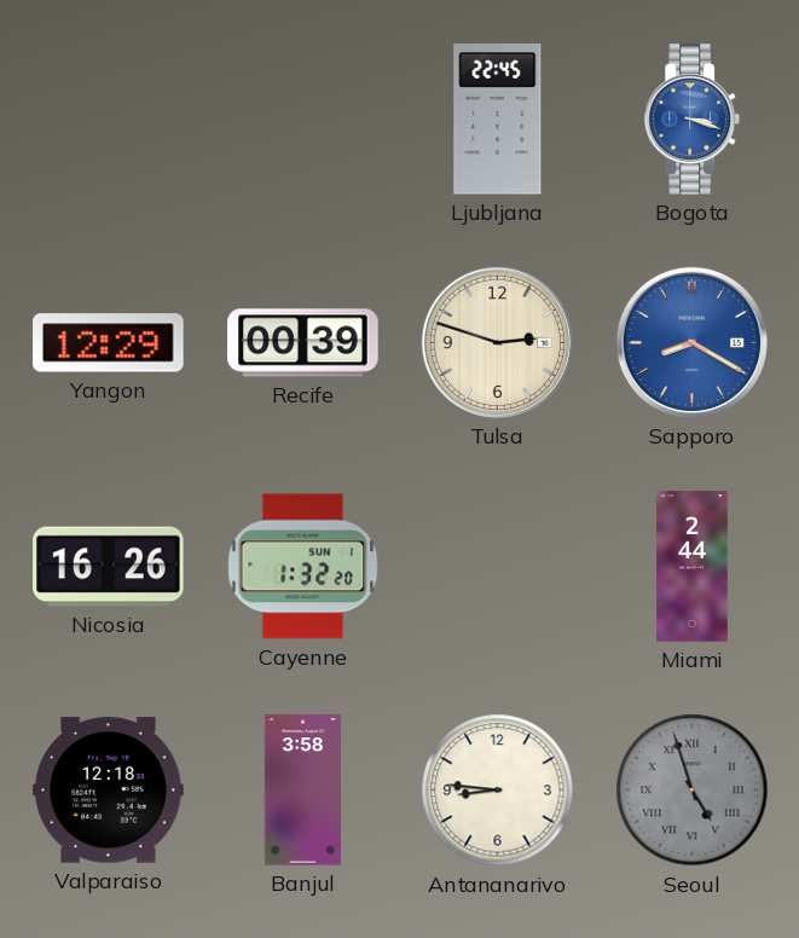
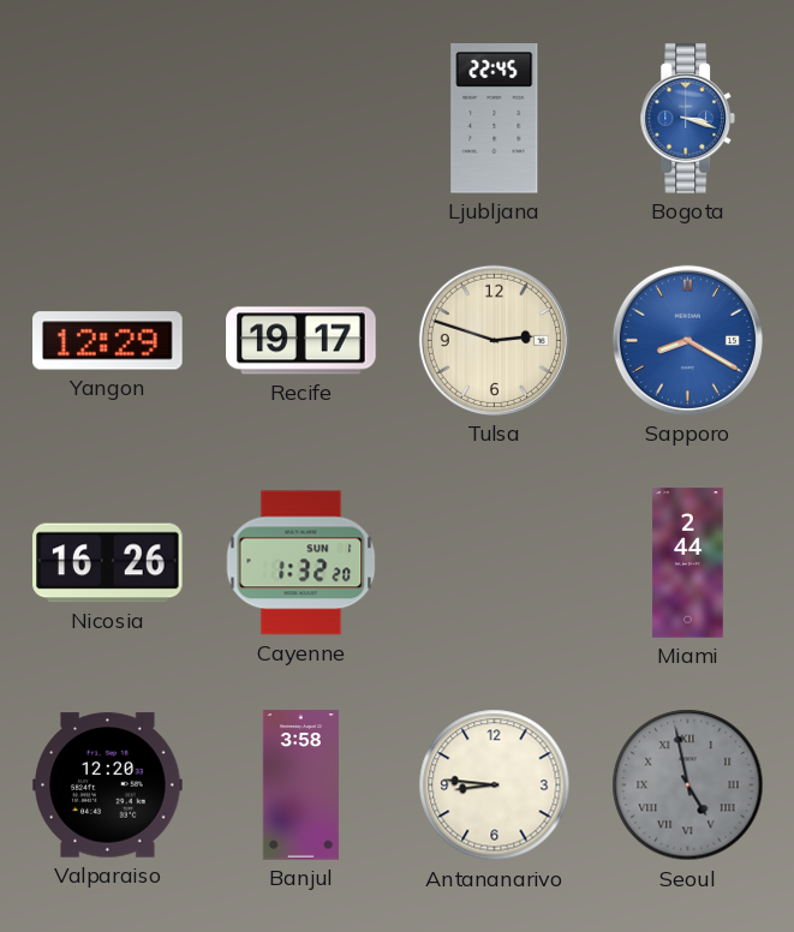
Recife: 00:39 -> 19:17 (302, 341)
Valparaiso: 12:18 -> 12:20 (108, 785)
Seoul: 4:57 -> 4:58 (688, 785)
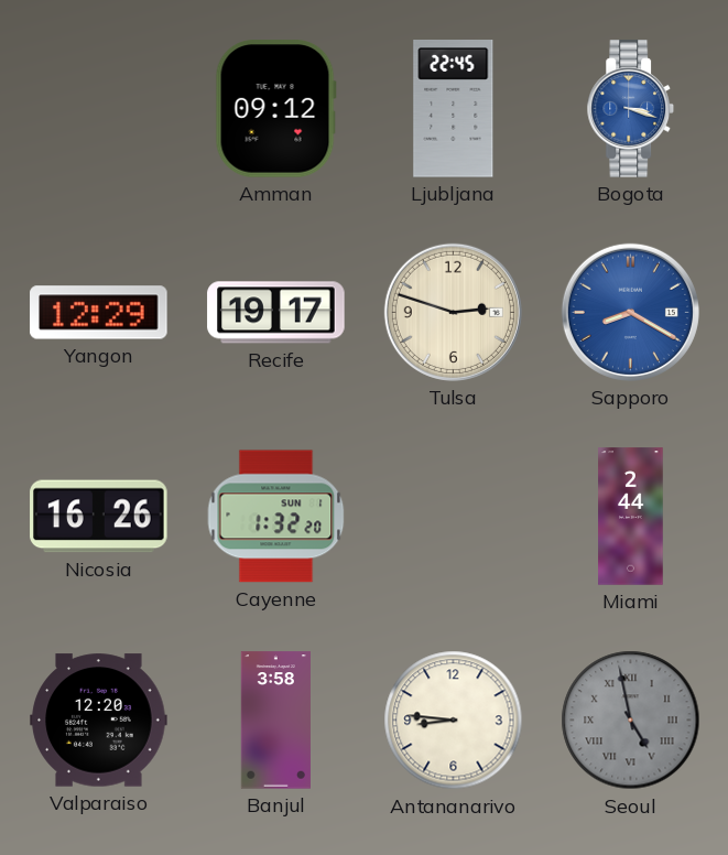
Amman: none -> 09:12 (275, 109)
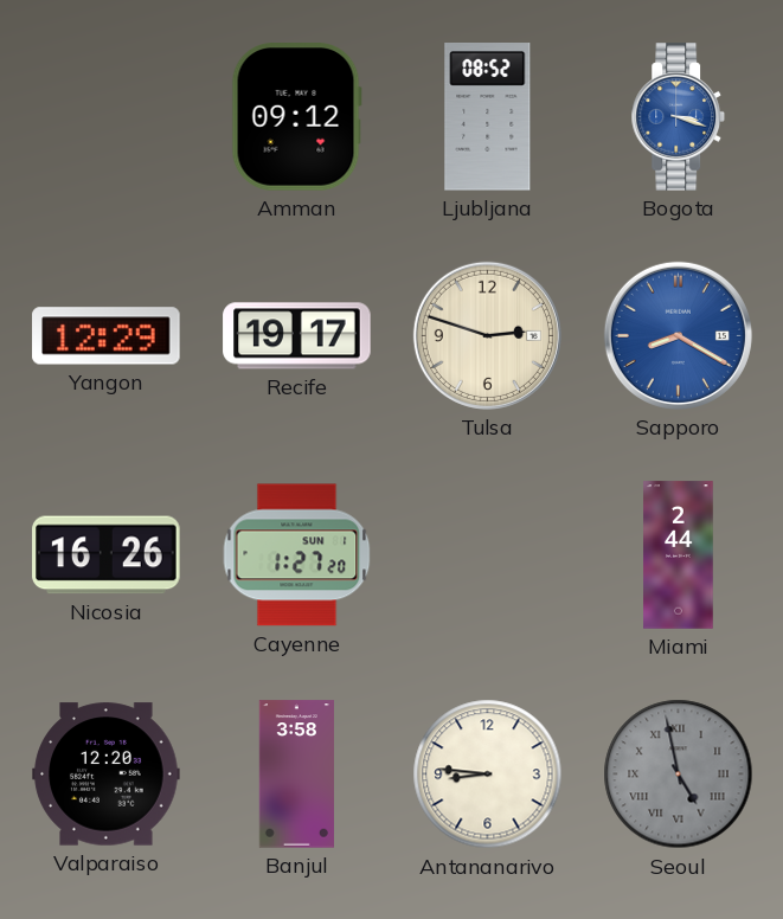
Ljubljana: 22:45 -> 08:52 (488, 117)
Cayenne: 1:32 -> 1:27 (297, 555)
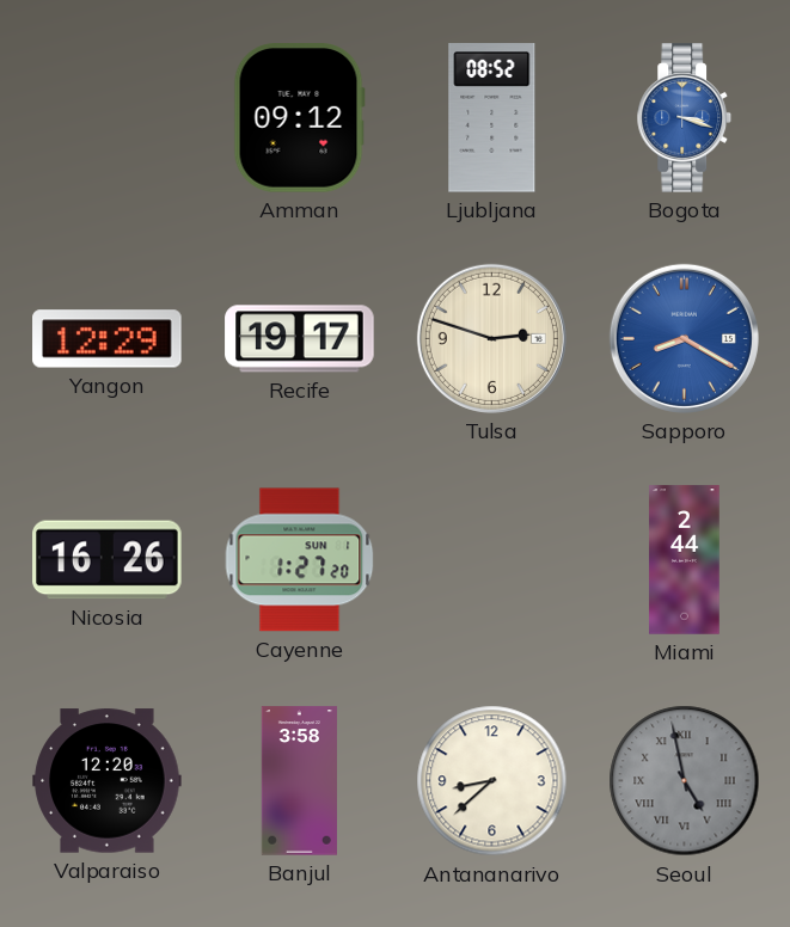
Antananarivo: 8:46 -> 8:38 (492, 781)
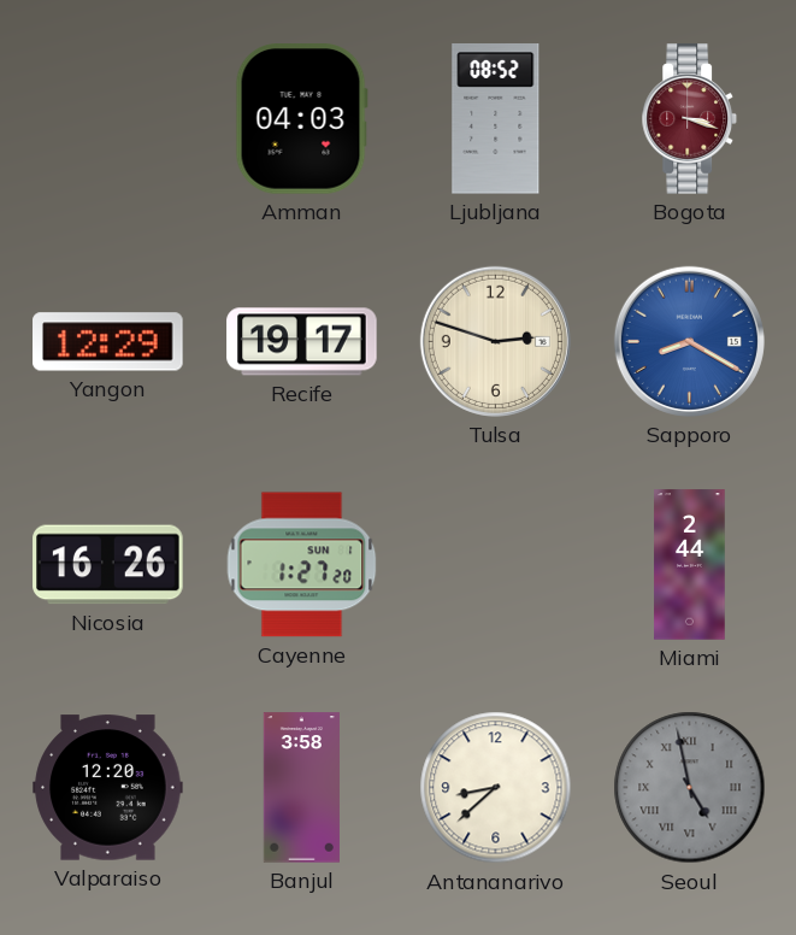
Amman: 09:12 -> 04:03 (301, 119)
Bogota dial: blue -> burgundy (690, 119)
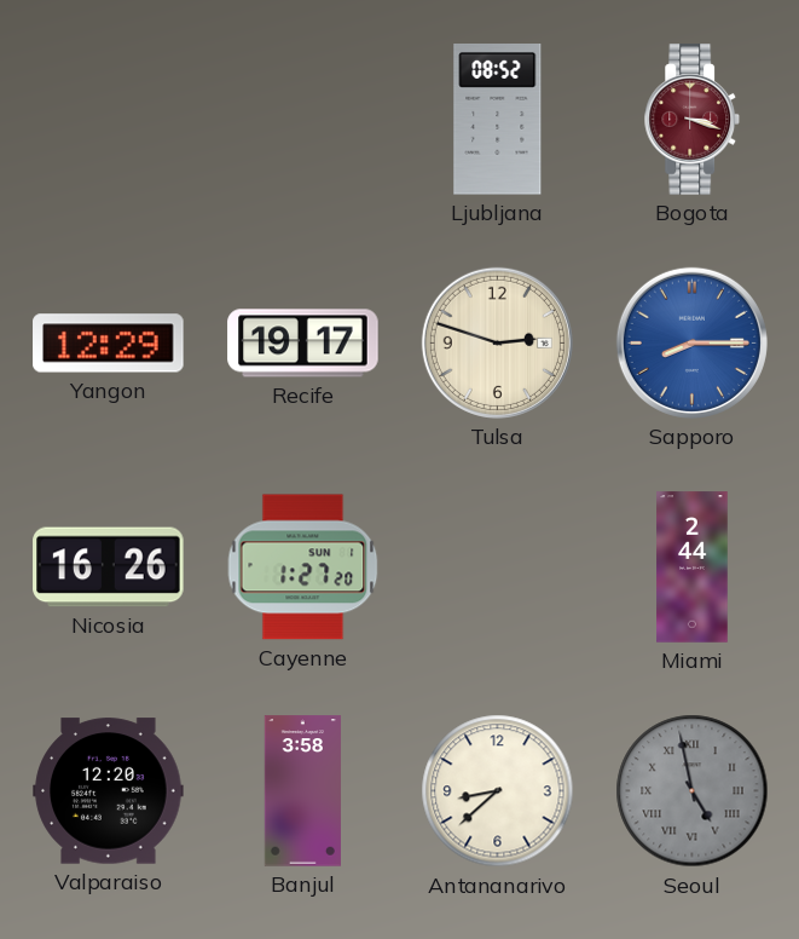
Amman: 04:03 -> none (301, 119)
Sapporo: 8:20 -> 8:15 (691, 342)
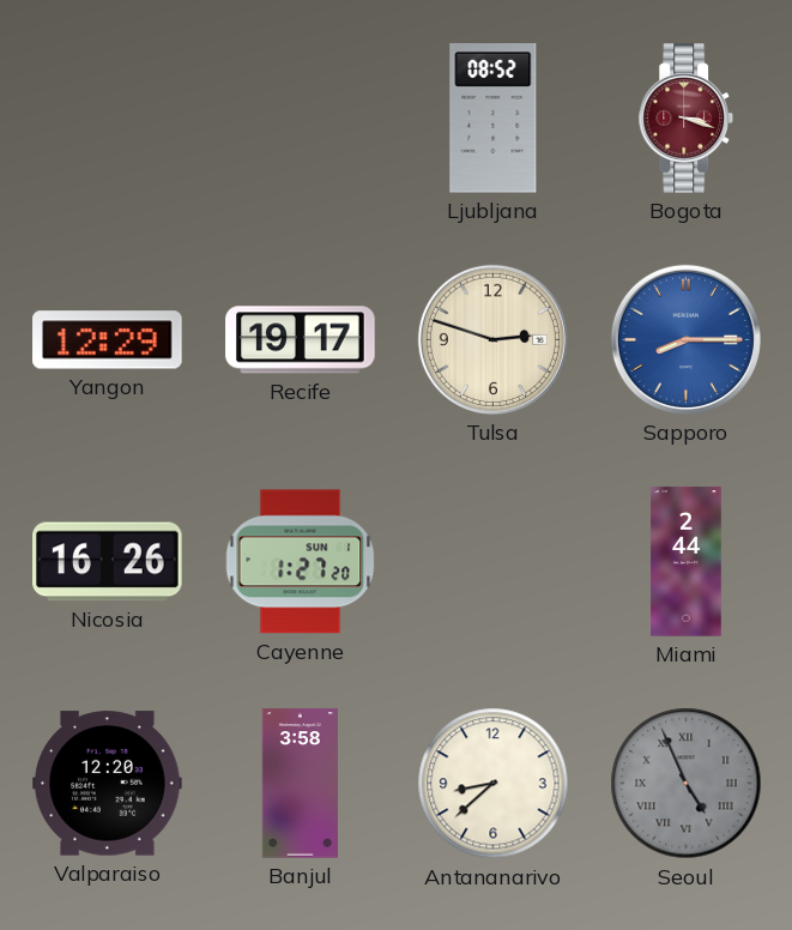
Seoul: 4:58 -> 4:56 (687, 784)
